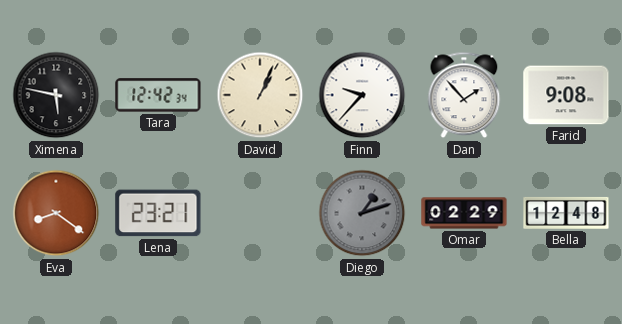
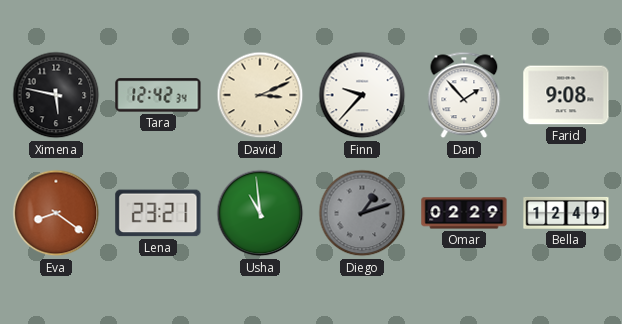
David: 1:04 -> 3:11 (260, 95)
Usha: none -> 10:59 (260, 213)
Bella: 12:48 -> 12:49 (566, 213)
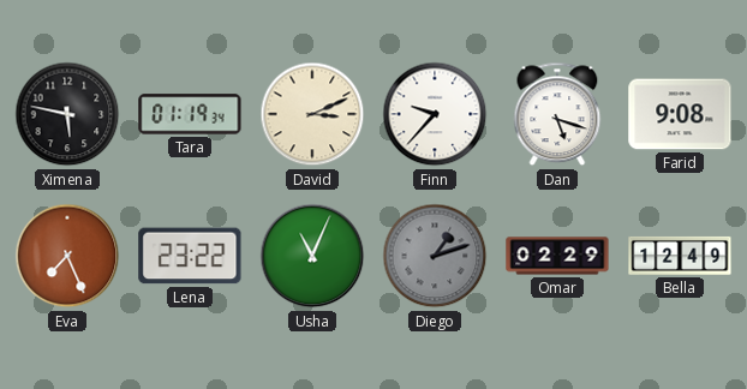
Tara: 12:42 -> 01:19 (190, 114)
Dan: 1:53 -> 5:18 (557, 114)
Eva: 8:21 -> 7:26 (67, 256)
Lena: 23:21 -> 23:22 (190, 256)
Usha: 10:59 -> 11:04 (312, 256)
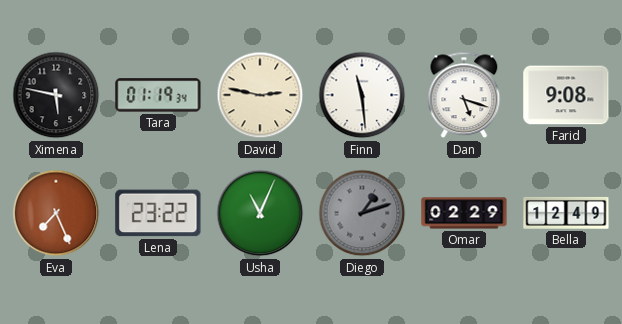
David: 3:11 -> 2:47 (260, 95)
Finn: 9:37 -> 11:29 (362, 95)
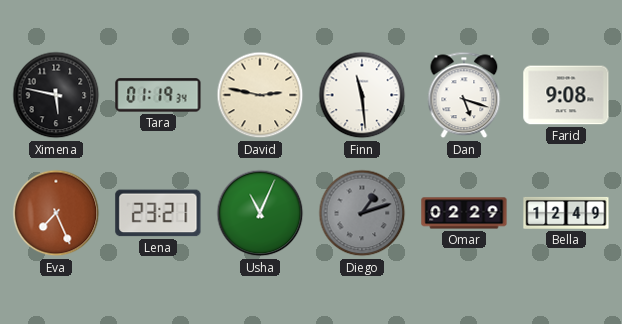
Lena: 23:22 -> 23:21 (158, 213)
